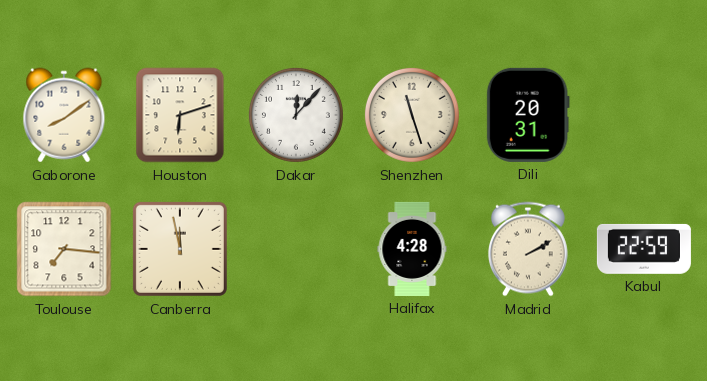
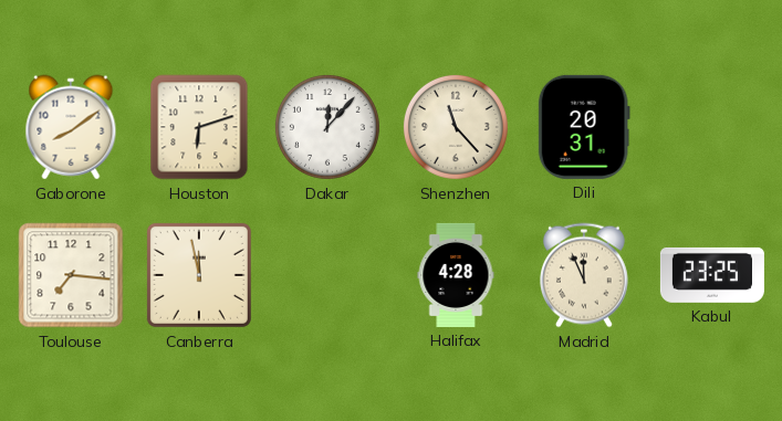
Shenzhen: 11:27 -> 11:23 (456, 127)
Madrid: 2:10 -> 11:56 (584, 275)
Kabul: 22:59 -> 23:25 (712, 275)
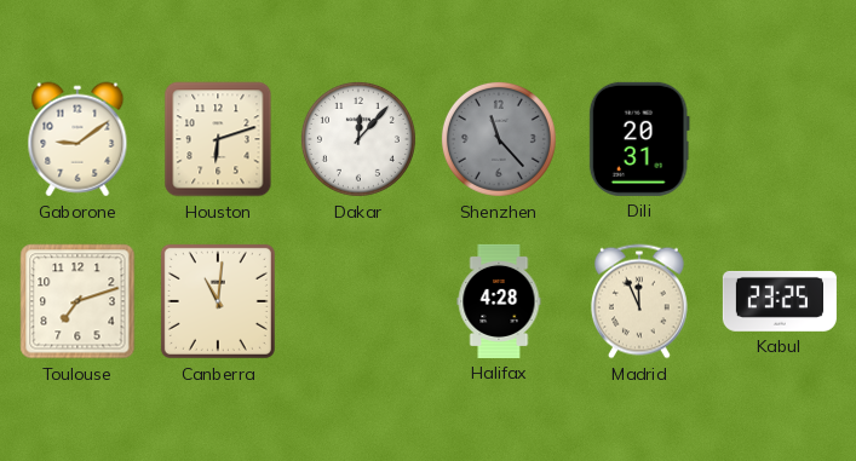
Gaborone: 8:09 -> 9:09 (77, 139)
Shenzhen dial: cream -> grey (499, 139)
Toulouse: 7:16 -> 7:12 (77, 301)
Canberra: 11:58 -> 11:01 (218, 301)
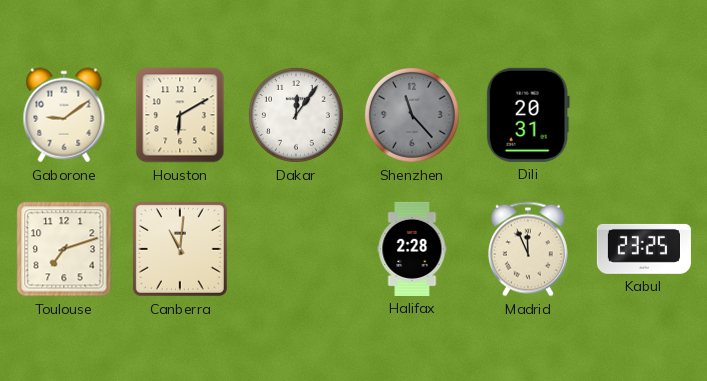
Houston: 6:12 -> 6:10 (180, 115)
Dakar: 12:07 -> 12:06 (296, 115)
Halifax: 4:28 -> 2:28 (412, 249)
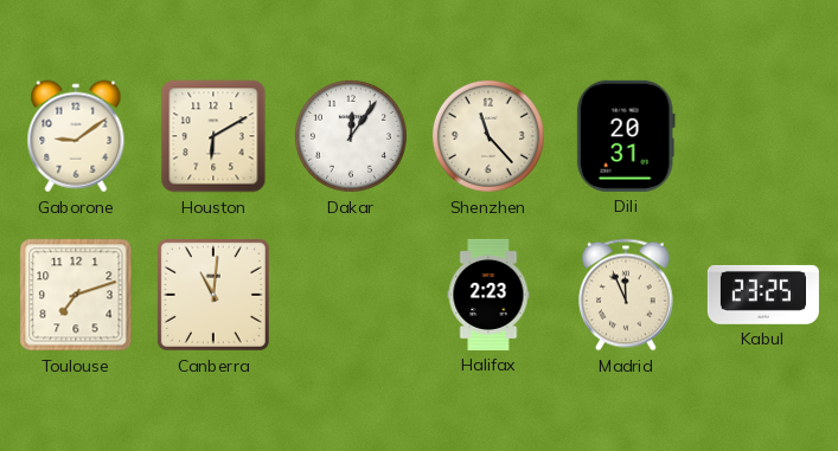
Shenzhen dial: grey -> cream (488, 136)
Halifax: 2:28 -> 2:23 (488, 295)
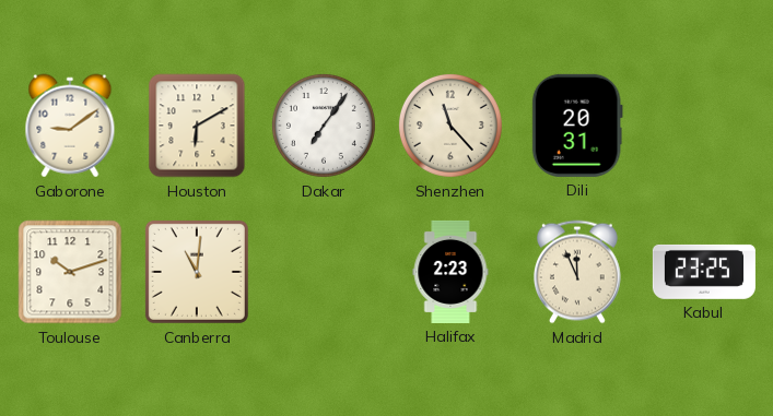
Dakar: 12:06 -> 7:06 (324, 126)
Toulouse: 7:12 -> 10:12 (70, 272)
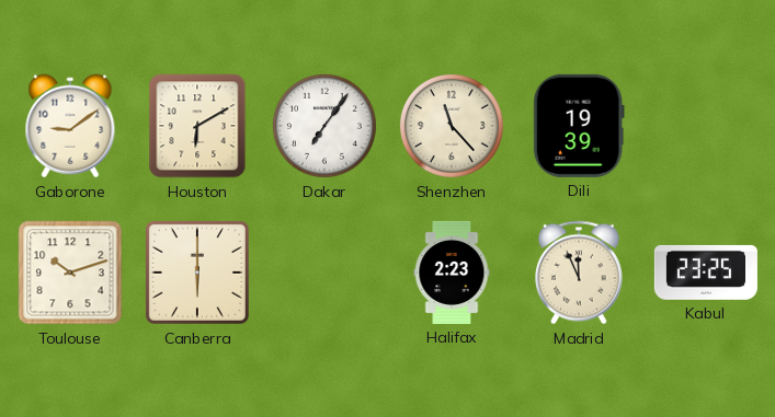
Dili: 20:31 -> 19:39 (579, 126)
Canberra: 11:01 -> 6:00 (197, 273)
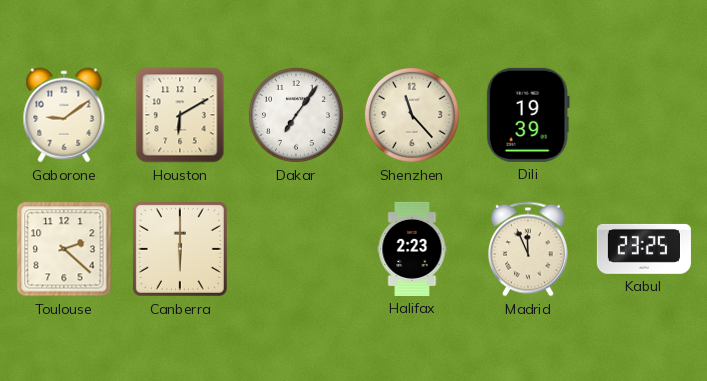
Toulouse: 10:12 -> 2:22 (64, 249)
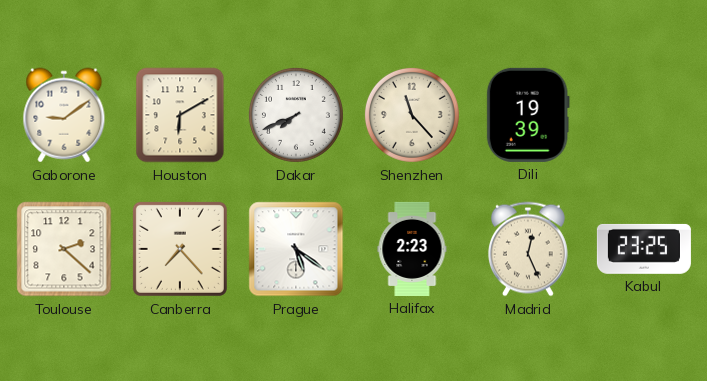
Dakar: 7:06 -> 7:41 (296, 115)
Canberra: 6:00 -> 7:23 (180, 249)
Prague: none -> 5:21 (296, 249)
Madrid: 11:56 -> 12:26 (528, 249)
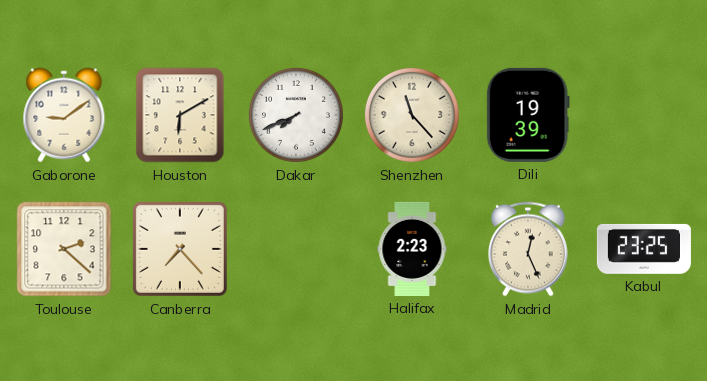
Prague: 5:21 -> none (296, 249)
